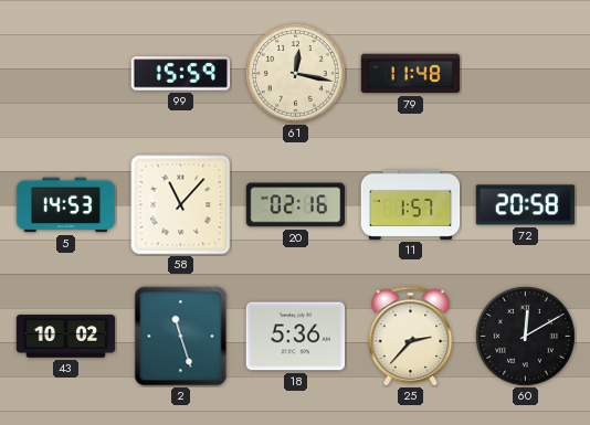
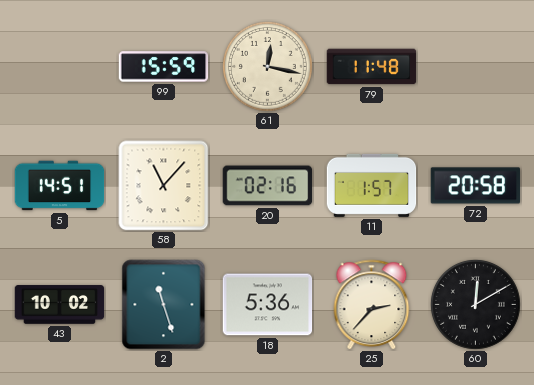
5: 14:53 -> 14:51 (60, 186)
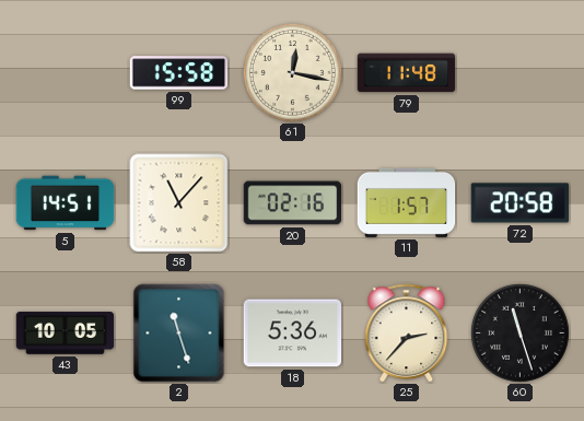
99: 15:59 -> 15:58 (179, 73)
43: 10:02 -> 10:05 (66, 334)
60: 12:10 -> 11:27 (521, 334)
